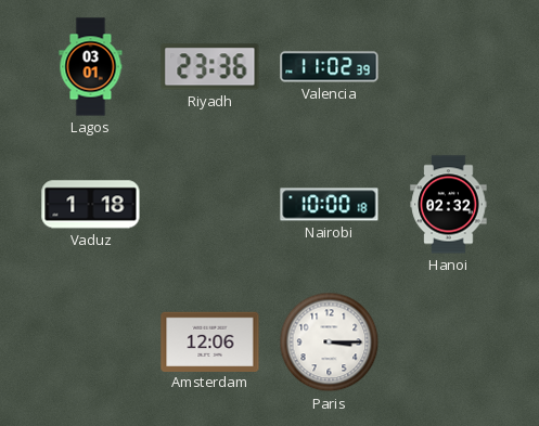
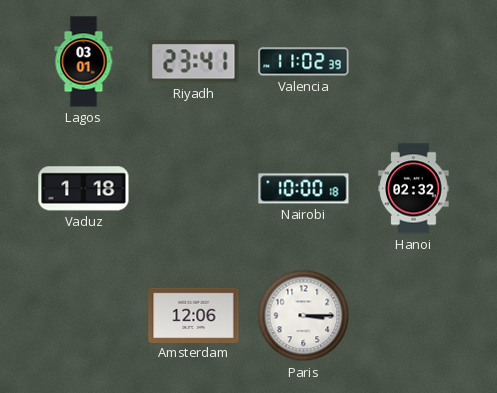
Riyadh: 23:36 -> 23:41 (194, 62)
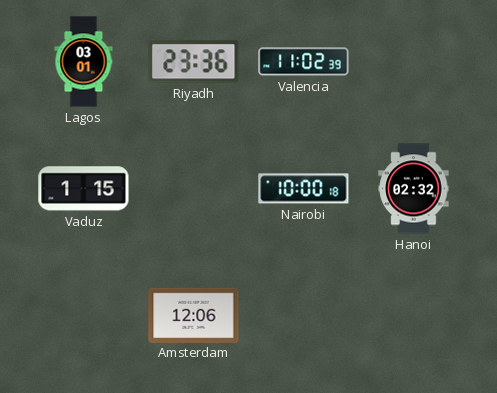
Riyadh: 23:41 -> 23:36 (194, 62)
Vaduz: 1:18 -> 1:15 (84, 189)
Paris: 3:15 -> none (304, 316)
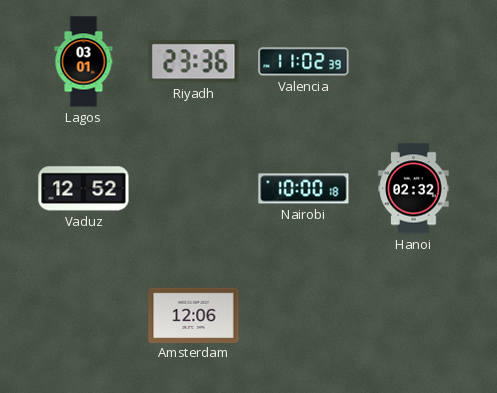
Vaduz: 1:15 -> 12:52 (84, 189)
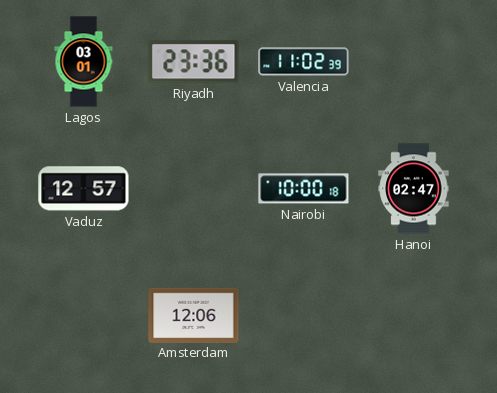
Vaduz: 12:52 -> 12:57 (84, 189)
Hanoi: 02:32 -> 02:47 (414, 189)
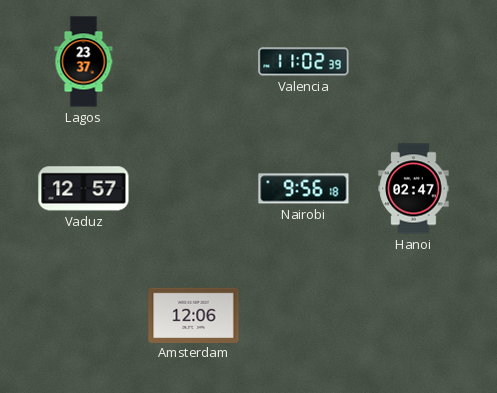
Lagos: 03:01 -> 23:37 (84, 62)
Riyadh: 23:36 -> none (194, 62)
Nairobi: 10:00 -> 9:56 (304, 189)
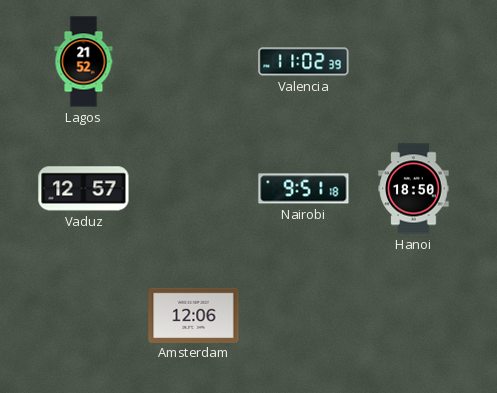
Lagos: 23:37 -> 21:52 (84, 62)
Nairobi: 9:56 -> 9:51 (304, 189)
Hanoi: 02:47 -> 18:50 (414, 189)
